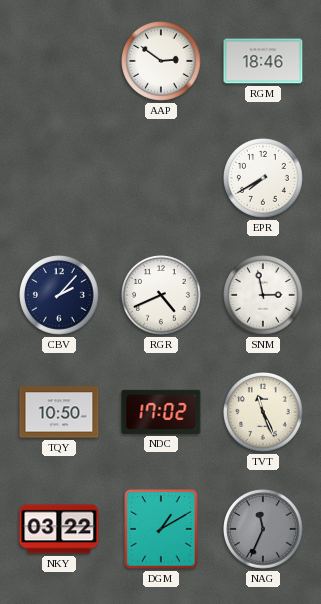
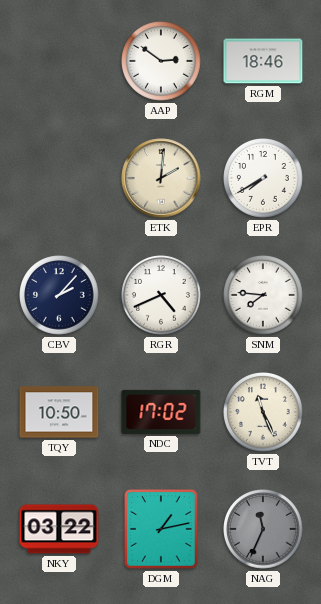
ETK: none -> 2:01 (161, 178)
SNM: 2:58 -> 7:46 (264, 296)
DGM: 1:10 -> 1:13 (161, 529)
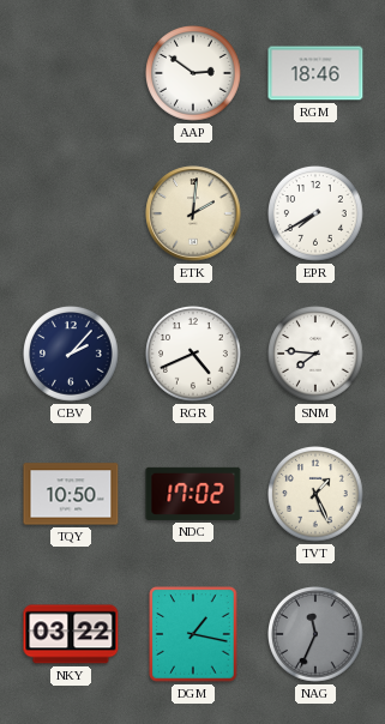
TVT: 11:26 -> 1:26 (317, 495)
DGM: 1:13 -> 1:17 (193, 634)
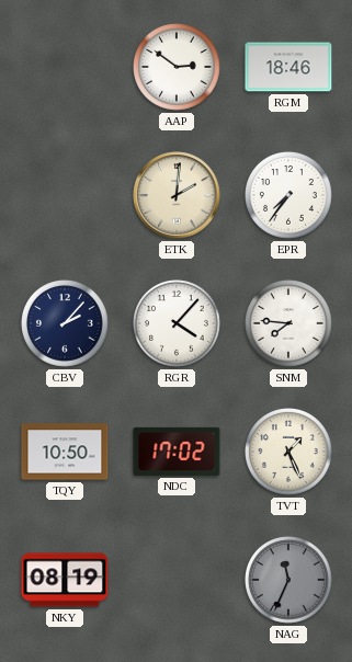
EPR: 7:40 -> 7:36 (289, 196)
RGR: 4:41 -> 4:07 (178, 324)
NKY: 03:22 -> 08:19 (65, 580)
DGM: 1:17 -> none (193, 634)
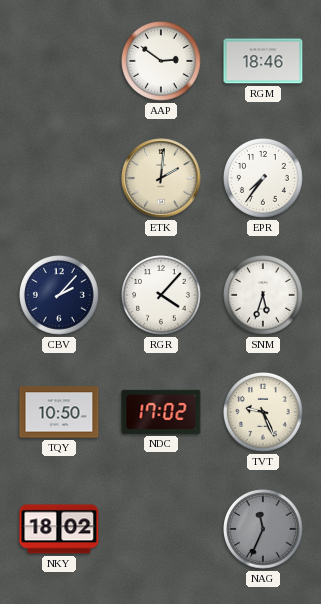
SNM: 7:46 -> 5:33 (264, 296)
TVT: 1:26 -> 9:26 (264, 413)
NKY: 08:19 -> 18:02 (59, 529)
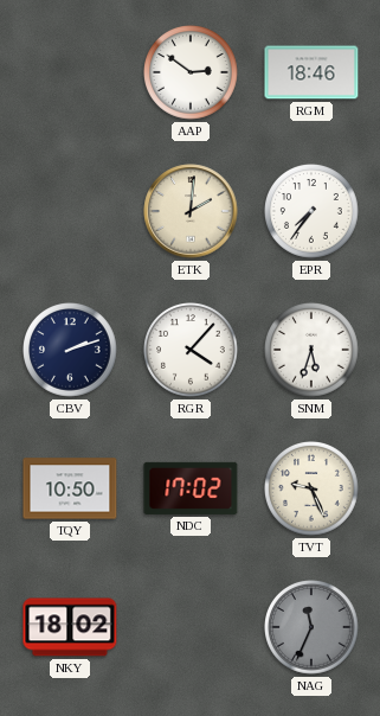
CBV: 2:07 -> 2:12 (71, 351)
